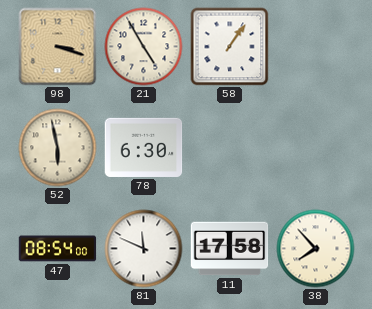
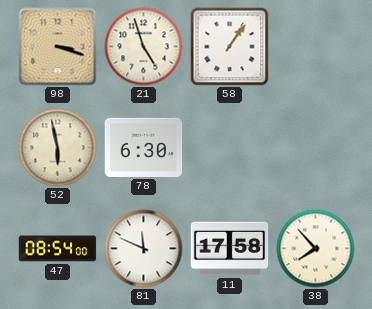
21: 4:55 -> 4:57 (144, 47)
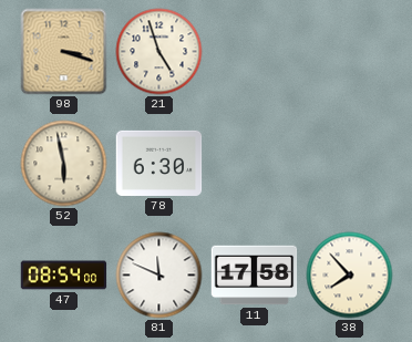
58: 1:06 -> none (230, 47)
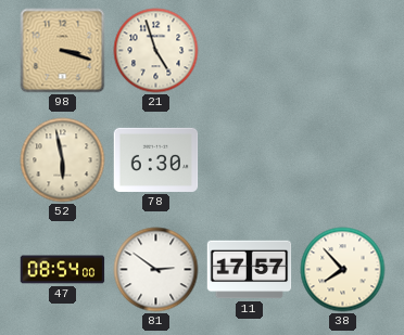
81: 11:49 -> 2:51 (156, 270)
11: 17:58 -> 17:57 (250, 270)
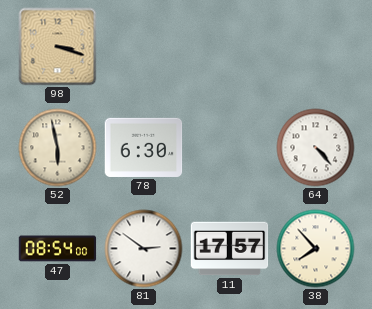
21: 4:57 -> none (156, 51)
64: none -> 4:23 (316, 148)
